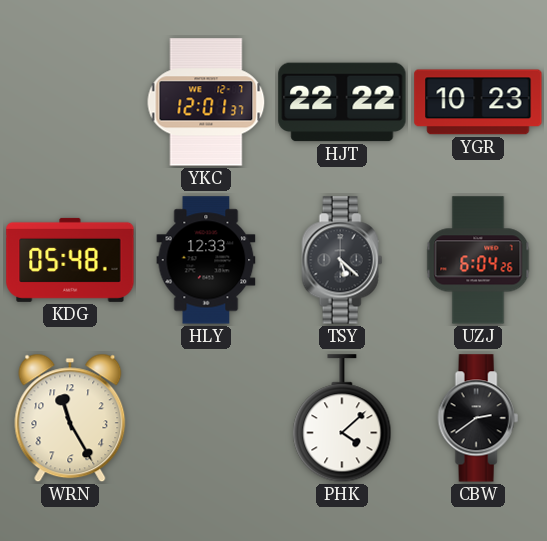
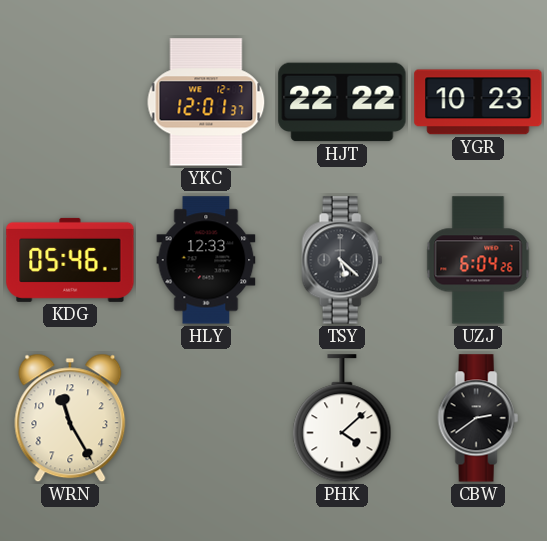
KDG: 05:48 -> 05:46 (70, 260)
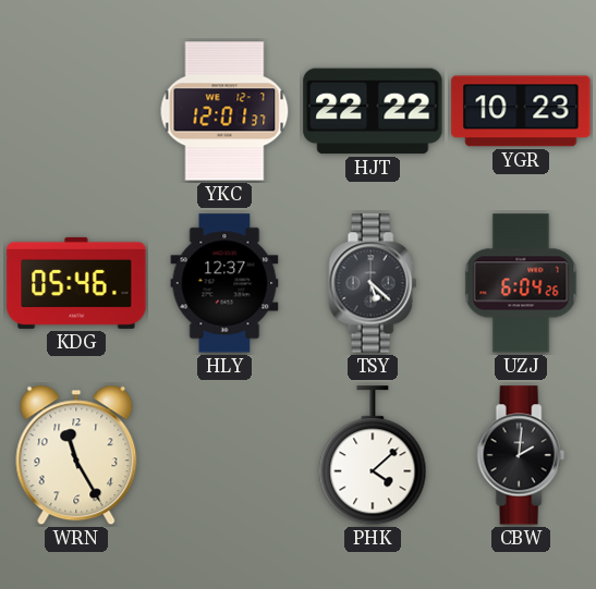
HLY: 12:33 -> 12:37 (224, 283)
CBW: 2:39 -> 2:01 (521, 455)
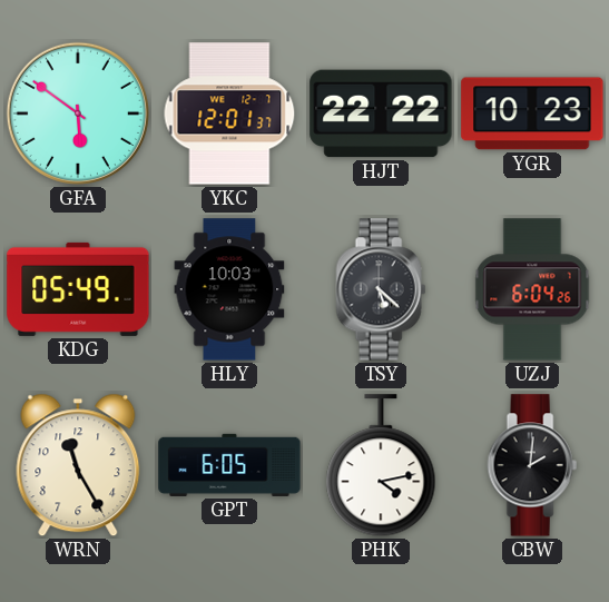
GFA: none -> 5:51 (78, 114)
KDG: 05:46 -> 05:49 (78, 289)
HLY: 12:37 -> 10:03 (229, 289)
GPT: none -> 6:05 (229, 465)
PHK: 4:08 -> 4:13 (381, 466)
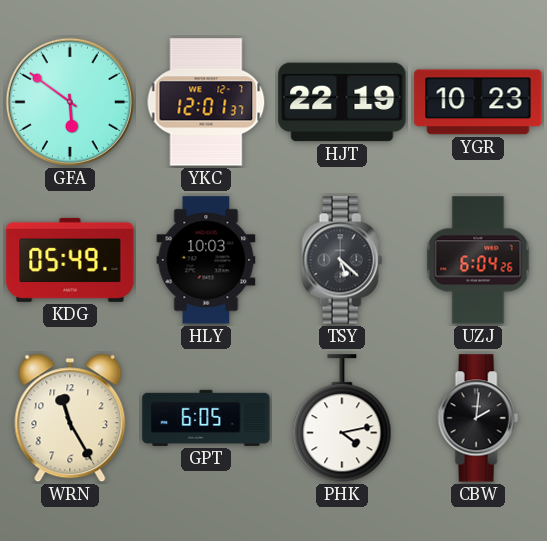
HJT: 22:22 -> 22:19 (342, 102)
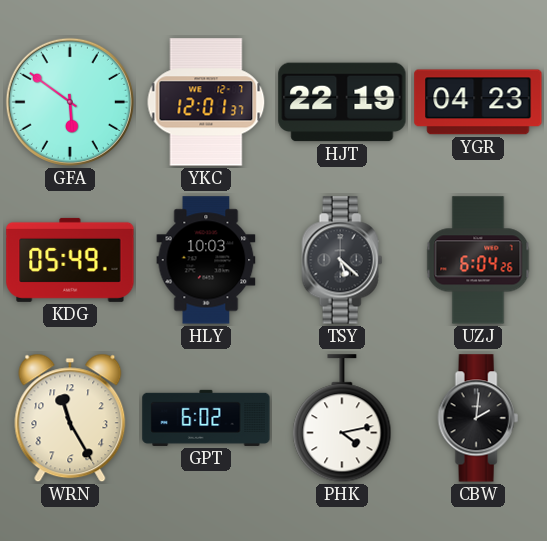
YGR: 10:23 -> 04:23 (478, 102)
GPT: 6:05 -> 6:02 (206, 418)
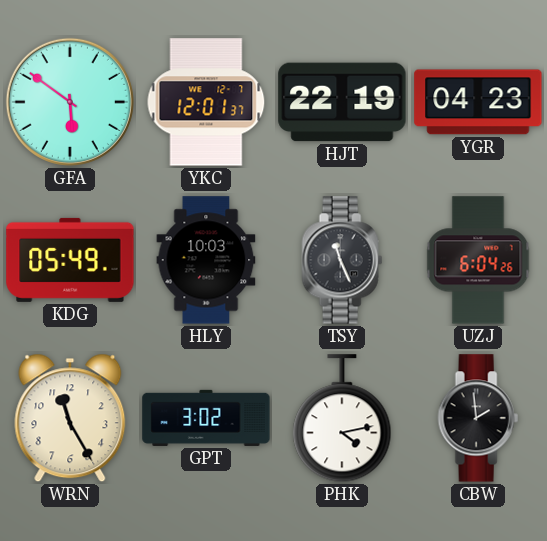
TSY: 5:22 -> 11:26 (342, 260)
GPT: 6:02 -> 3:02 (206, 418)
CBW: 2:01 -> 1:59 (478, 418)
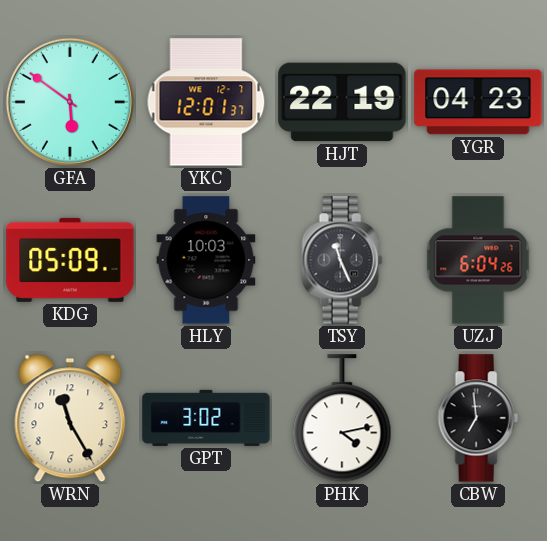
KDG: 05:49 -> 05:09 (70, 260)
CBW: 1:59 -> 6:59 (478, 418)
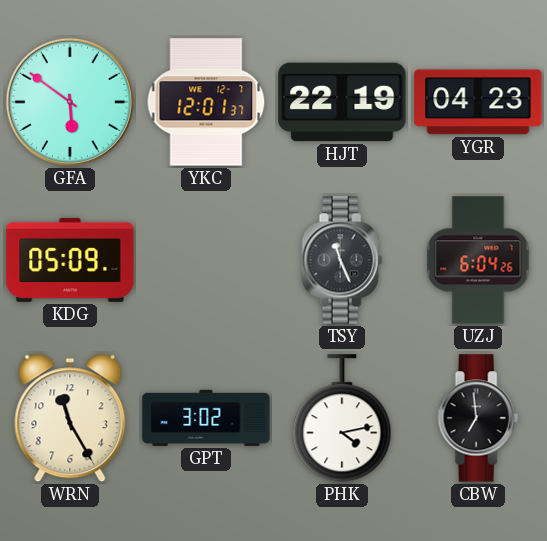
HLY: 10:03 -> none (206, 260)
